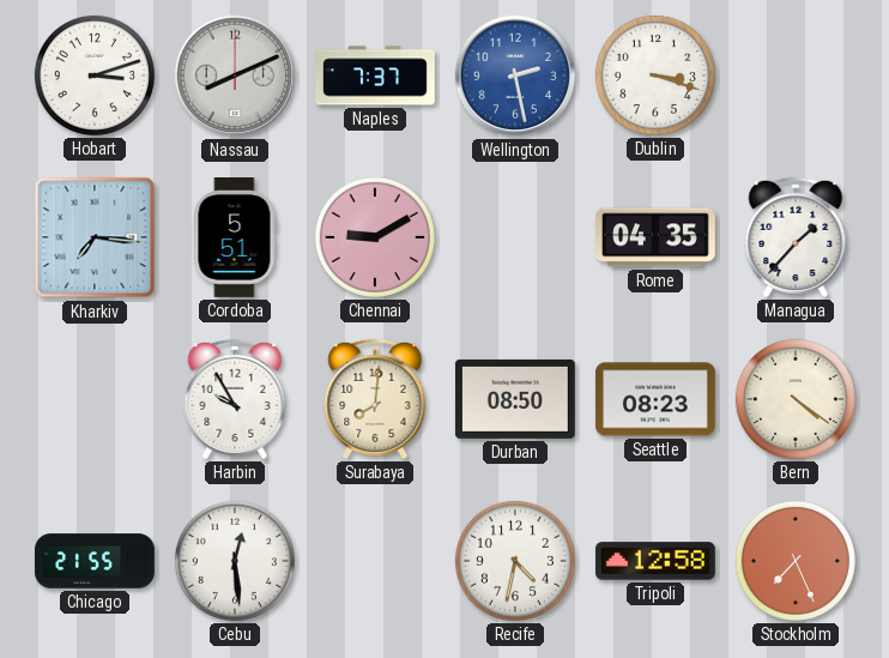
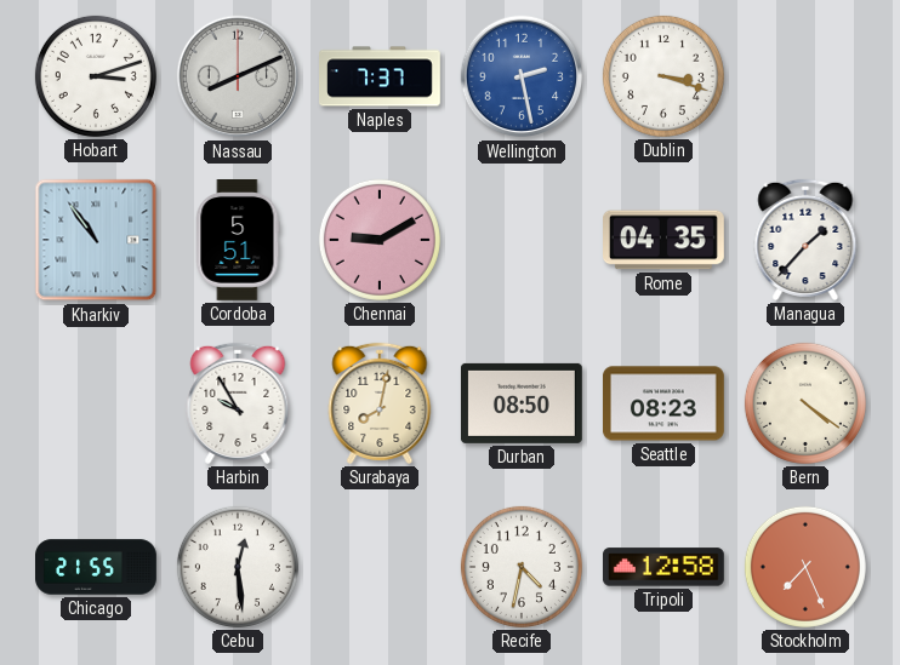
Kharkiv: 7:16 -> 10:54 (96, 240)
Surabaya: 8:01 -> 8:02 (380, 403)
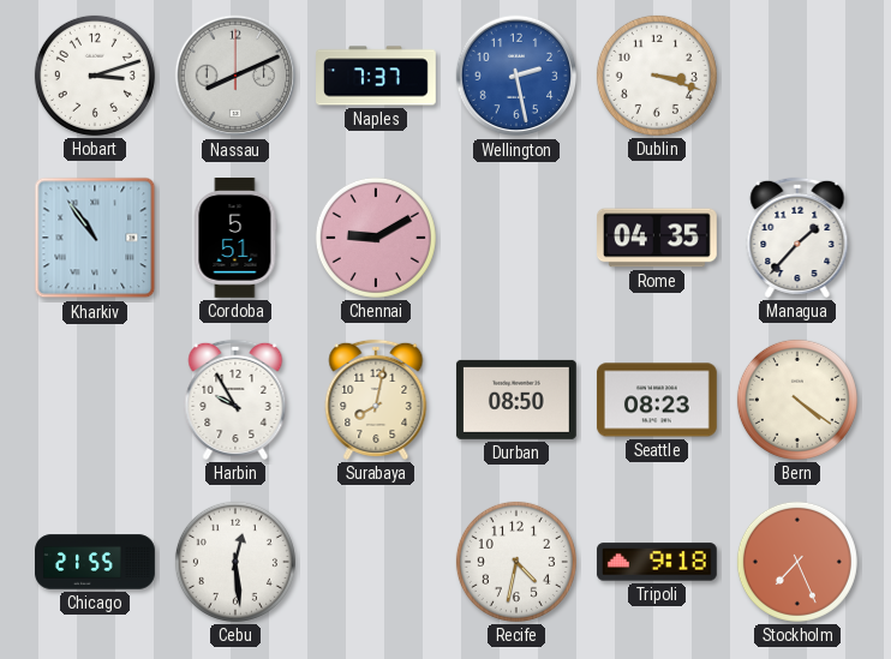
Tripoli: 12:58 -> 9:18 (657, 562)
